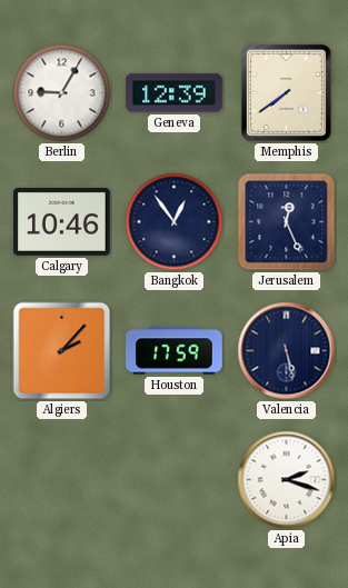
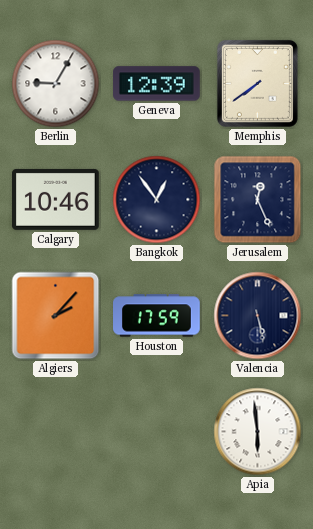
Apia: 2:18 -> 5:59 (258, 432)
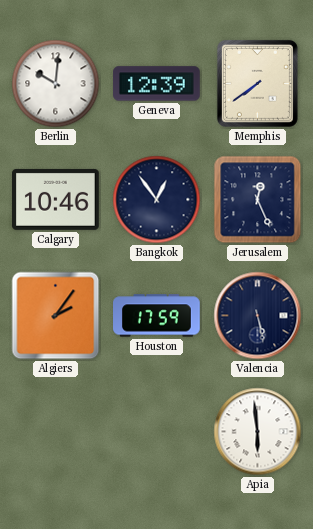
Berlin: 9:05 -> 10:01 (56, 84)
Algiers: 2:07 -> 2:06 (56, 316)
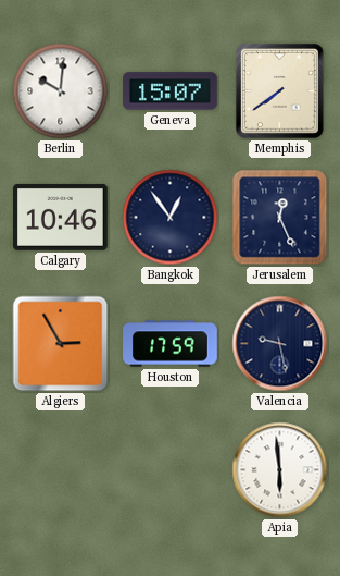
Geneva: 12:39 -> 15:07 (171, 91)
Algiers: 2:06 -> 2:55 (61, 344)
Valencia: 5:28 -> 9:28 (280, 344)
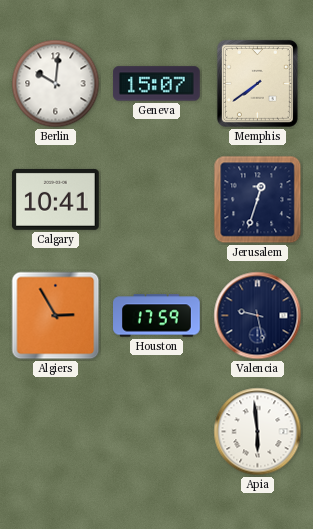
Calgary: 10:46 -> 10:41 (56, 199)
Bangkok: 12:54 -> none (171, 218)
Jerusalem: 12:26 -> 12:33 (258, 200)
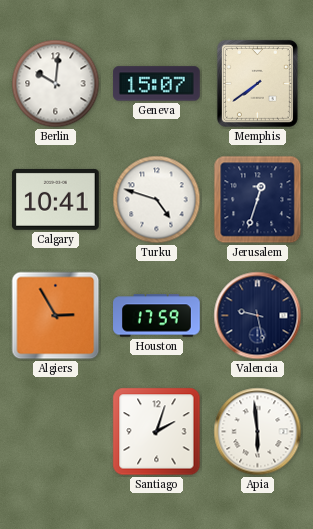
Turku: none -> 4:48 (157, 200)
Santiago: none -> 2:03 (157, 432)
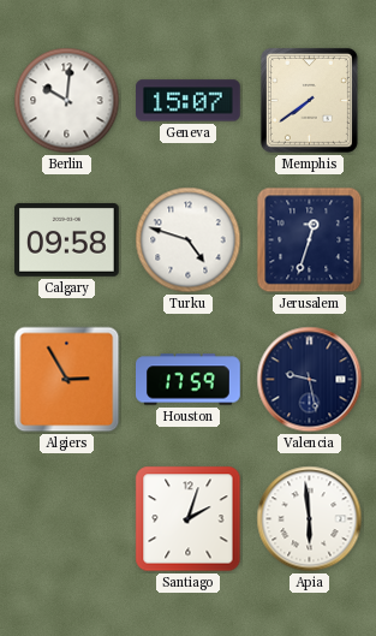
Calgary: 10:41 -> 09:58 (67, 239)
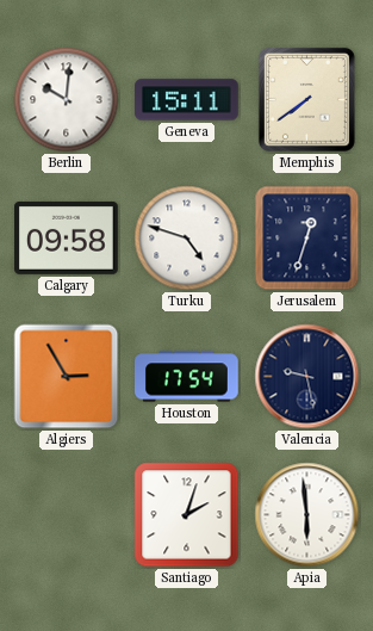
Geneva: 15:07 -> 15:11 (187, 100)
Houston: 17:59 -> 17:54 (187, 377)
